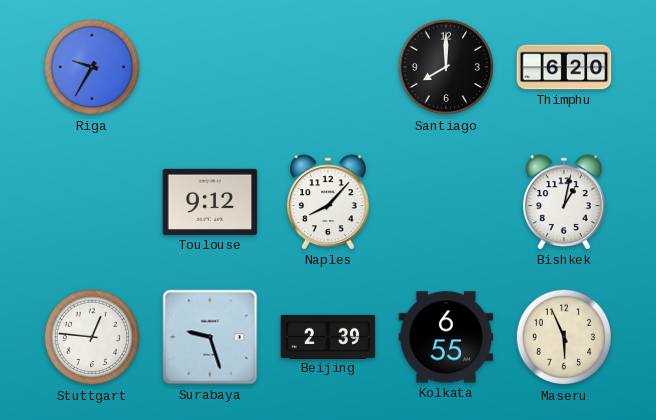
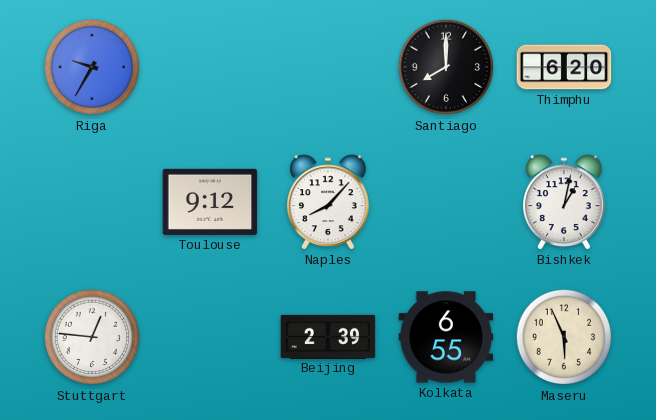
Surabaya: 9:27 -> none (210, 337)
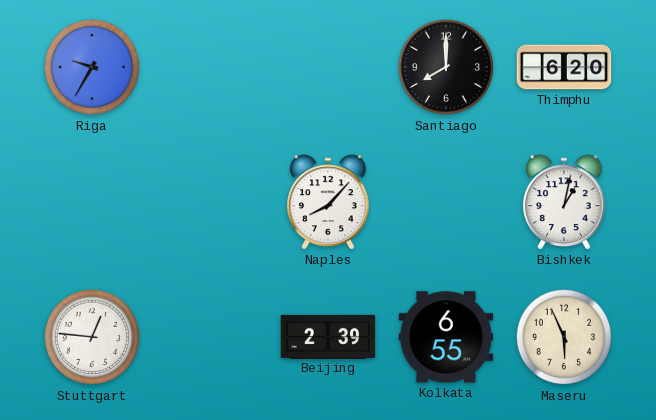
Toulouse: 9:12 -> none (210, 202)
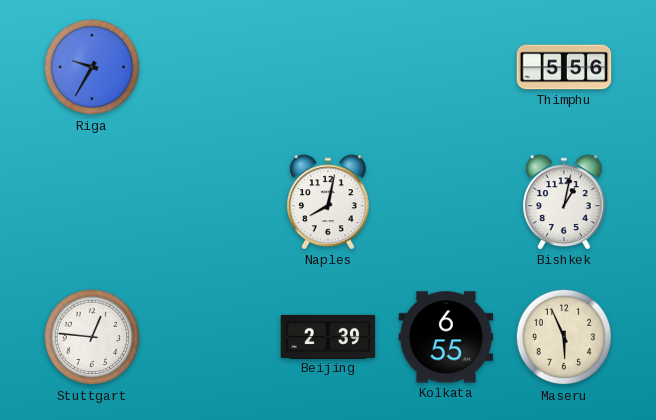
Santiago: 8:00 -> none (446, 67)
Thimphu: 6:20 -> 5:56 (564, 67)
Naples: 8:07 -> 8:02 (329, 202)
